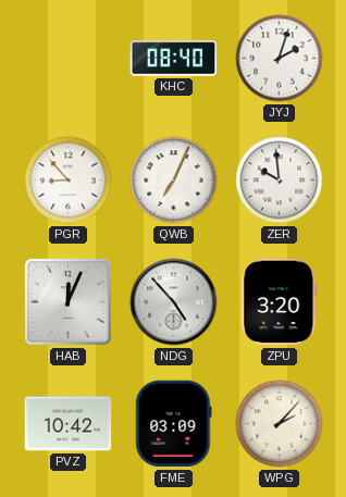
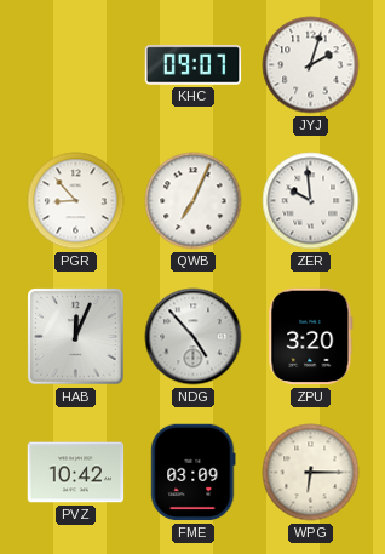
KHC: 08:40 -> 09:07 (194, 65)
WPG: 2:07 -> 6:15 (311, 473)
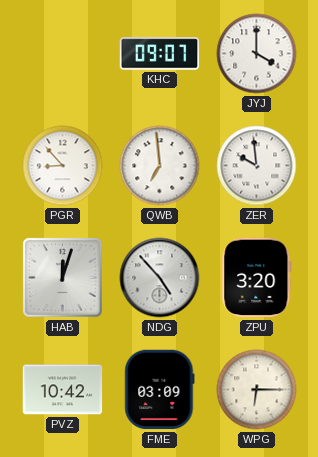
JYJ: 2:03 -> 4:00 (257, 54)
QWB: 7:04 -> 6:59 (160, 166)
HAB: 12:04 -> 12:03 (63, 278)
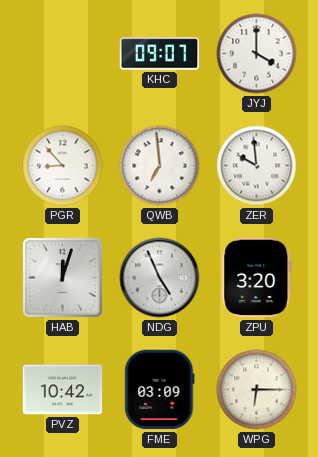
NDG: 4:53 -> 4:56 (160, 278)
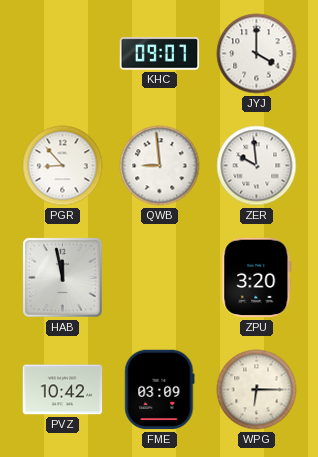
QWB: 6:59 -> 8:59 (160, 166)
HAB: 12:03 -> 11:58 (63, 278)
NDG: 4:56 -> none (160, 278)
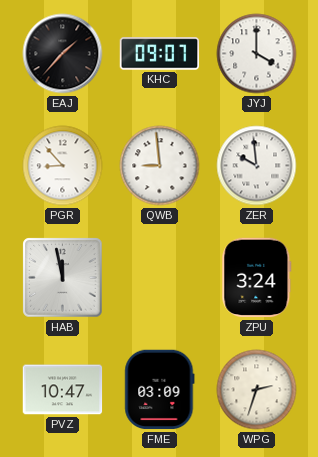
EAJ: none -> 1:37 (63, 54)
ZPU: 3:20 -> 3:24 (257, 278)
PVZ: 10:42 -> 10:47 (63, 390)
WPG: 6:15 -> 2:33 (257, 390)
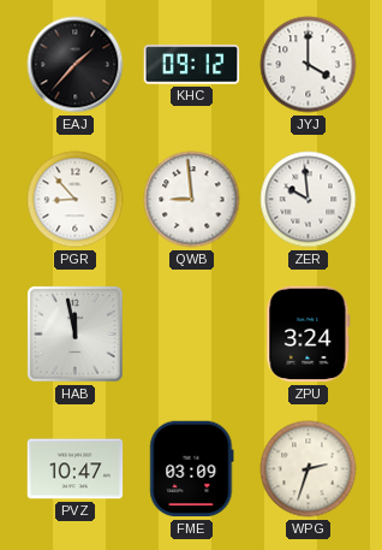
KHC: 09:07 -> 09:12 (192, 65)
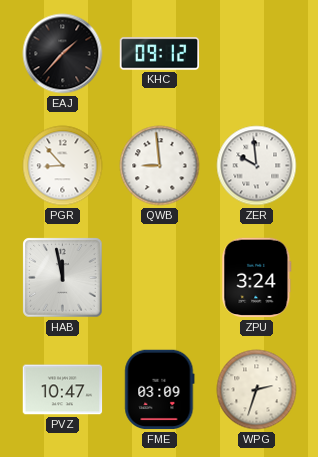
JYJ: 4:00 -> none (309, 65)
